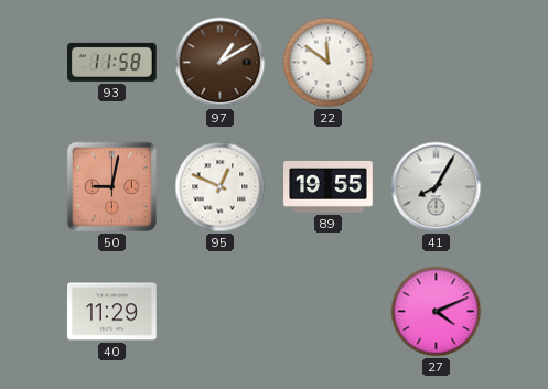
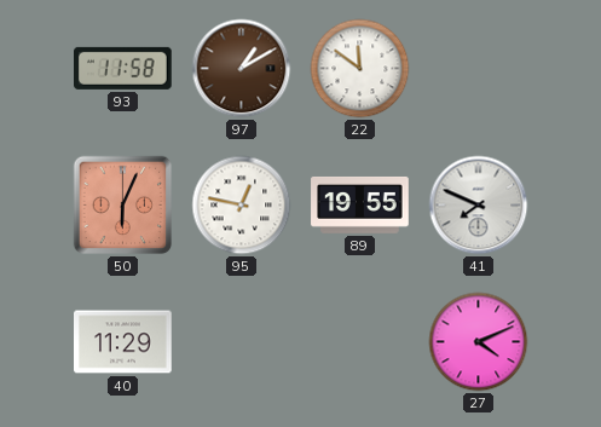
50: 9:02 -> 6:04 (123, 206)
95: 12:49 -> 12:47 (242, 206)
41: 8:05 -> 7:49 (479, 206)
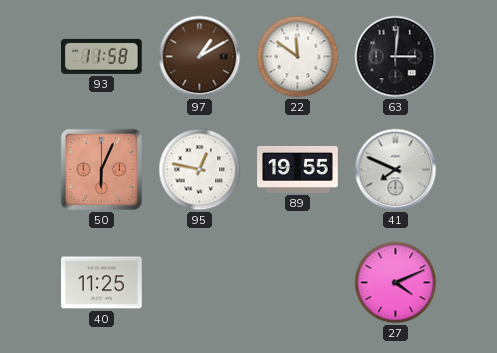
63: none -> 3:01 (396, 57)
40: 11:29 -> 11:25 (102, 283)
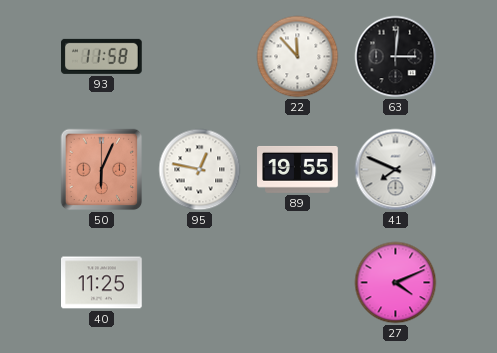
97: 1:10 -> none (200, 57)
22: 11:51 -> 11:53 (298, 57)
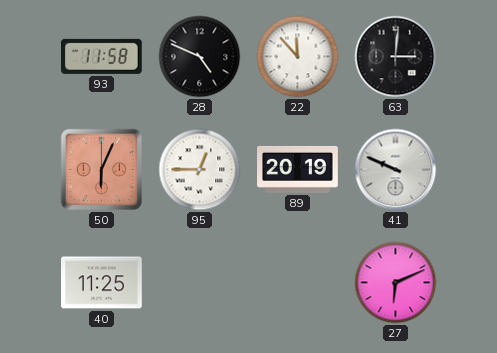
28: none -> 4:49 (200, 57)
95: 12:47 -> 12:45 (200, 170)
89: 19:55 -> 20:19 (298, 169)
41: 7:49 -> 9:49 (396, 170)
27: 4:11 -> 6:11 (396, 283)
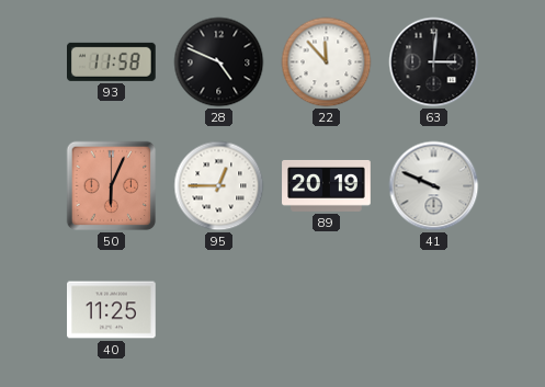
27: 6:11 -> none (396, 283)
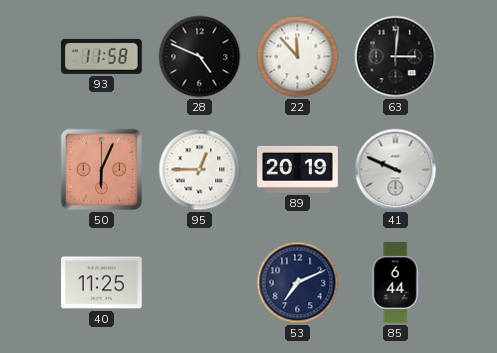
53: none -> 7:11 (298, 283)
85: none -> 6:44 (395, 283)
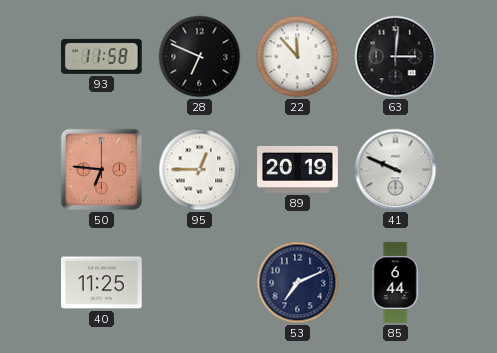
28: 4:49 -> 6:49 (200, 57)
50: 6:04 -> 6:46 (102, 170)
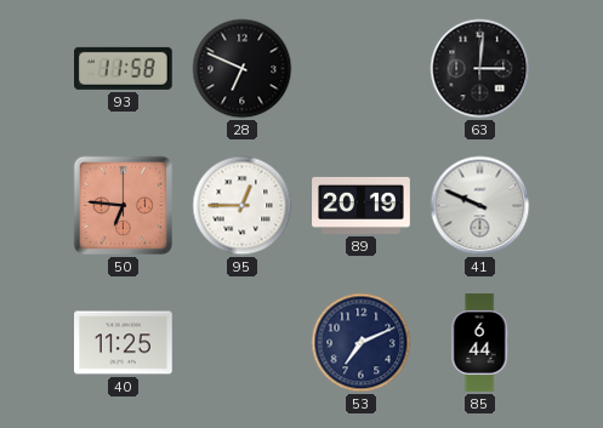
22: 11:53 -> none (298, 57)
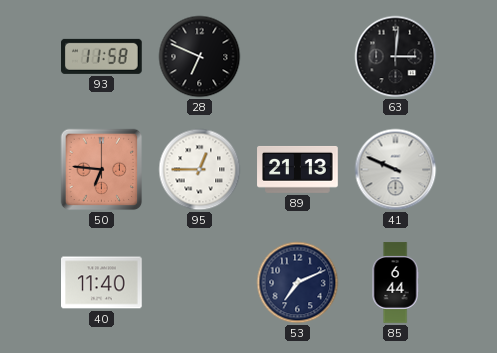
89: 20:19 -> 21:13 (298, 169)
40: 11:25 -> 11:40 (102, 283)
